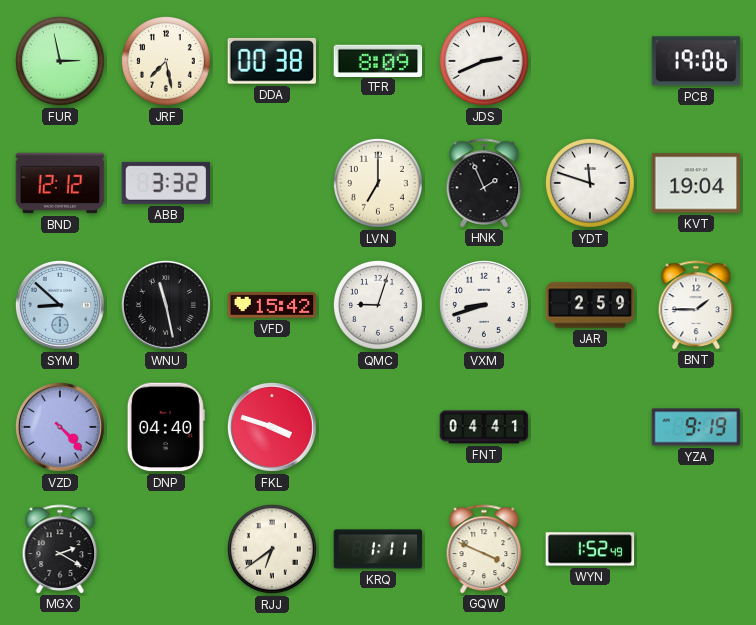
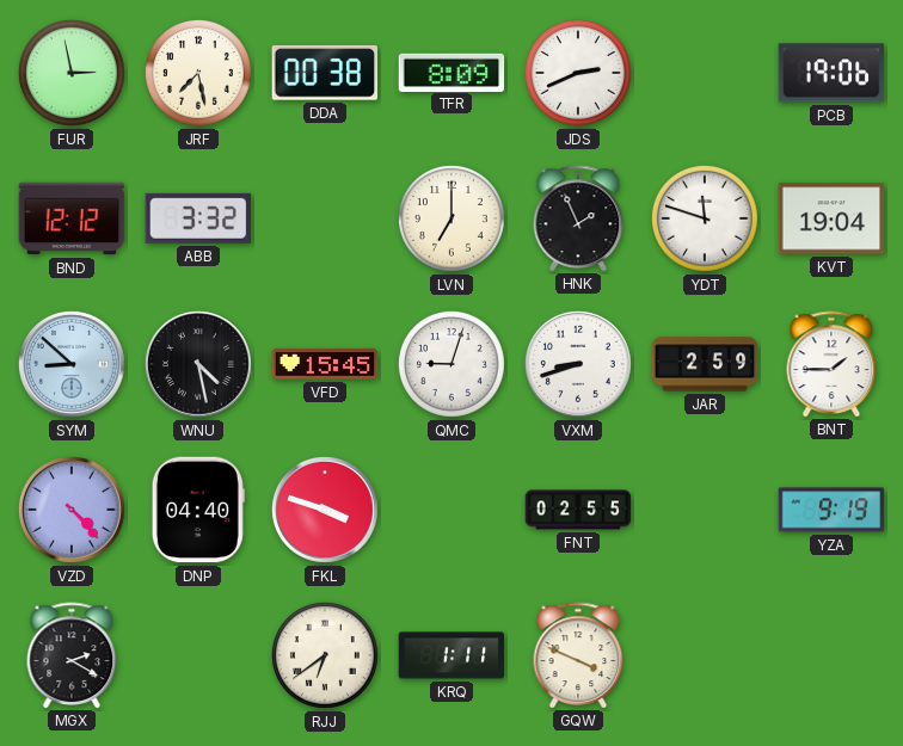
WNU: 11:28 -> 4:28 (198, 364)
VFD: 15:42 -> 15:45 (325, 364)
FNT: 04:41 -> 02:55 (578, 510)
WYN: 1:52 -> none (590, 549)
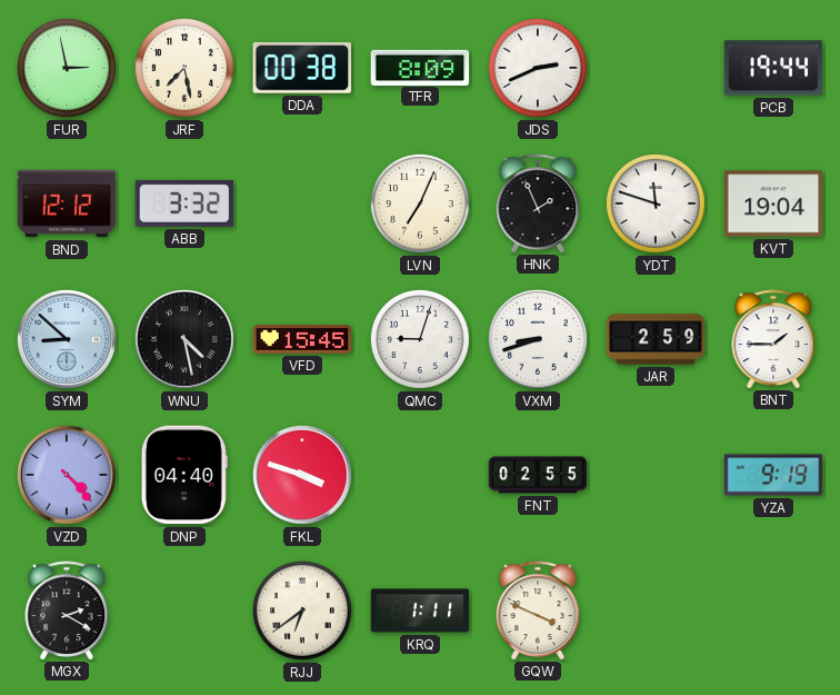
PCB: 19:06 -> 19:44 (773, 68)
LVN: 7:00 -> 7:04 (420, 203)
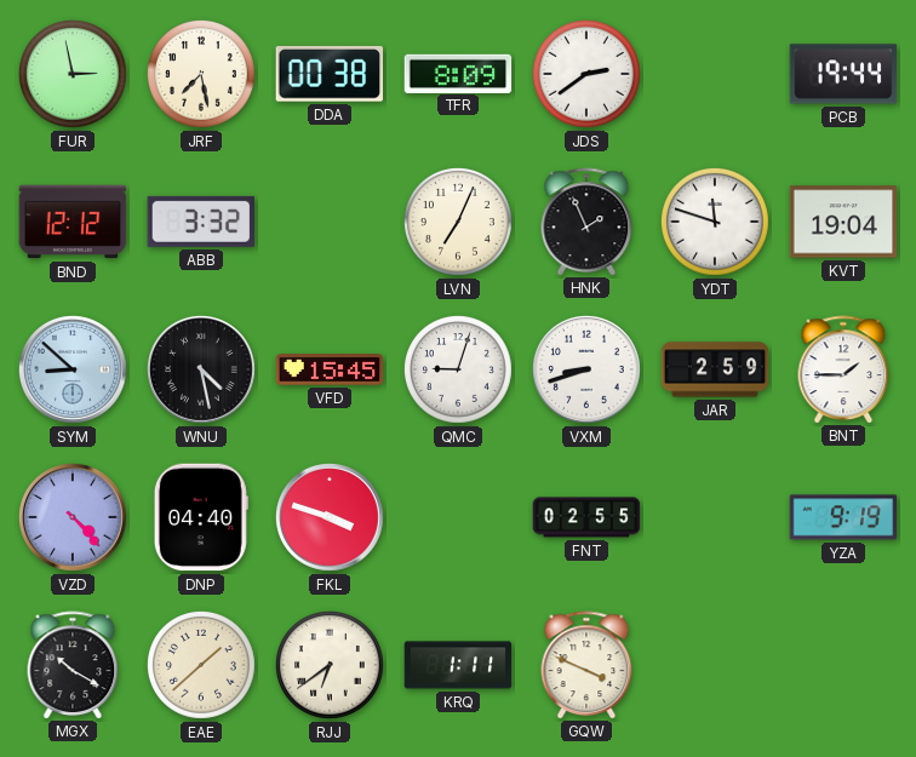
JDS: 2:41 -> 2:39 (586, 74)
MGX: 2:20 -> 10:20 (73, 665)
EAE: none -> 1:38 (201, 665)
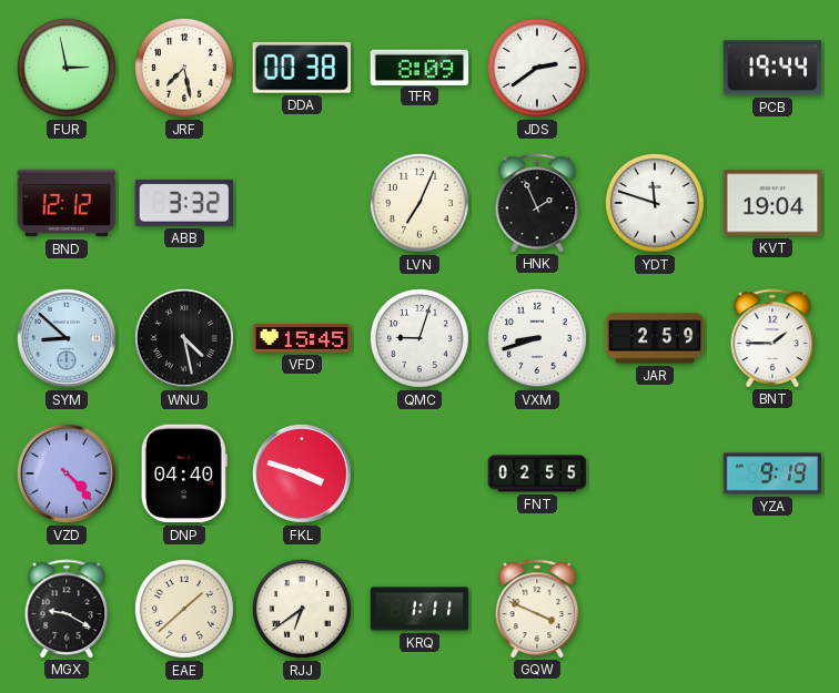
MGX: 10:20 -> 9:20 (67, 609)
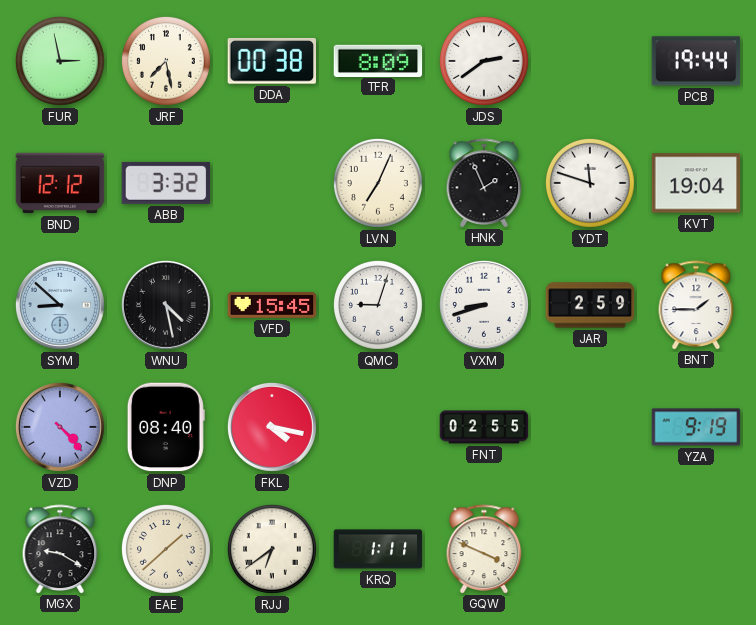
DNP: 04:40 -> 08:40 (166, 427)
FKL: 3:48 -> 4:17 (272, 427)
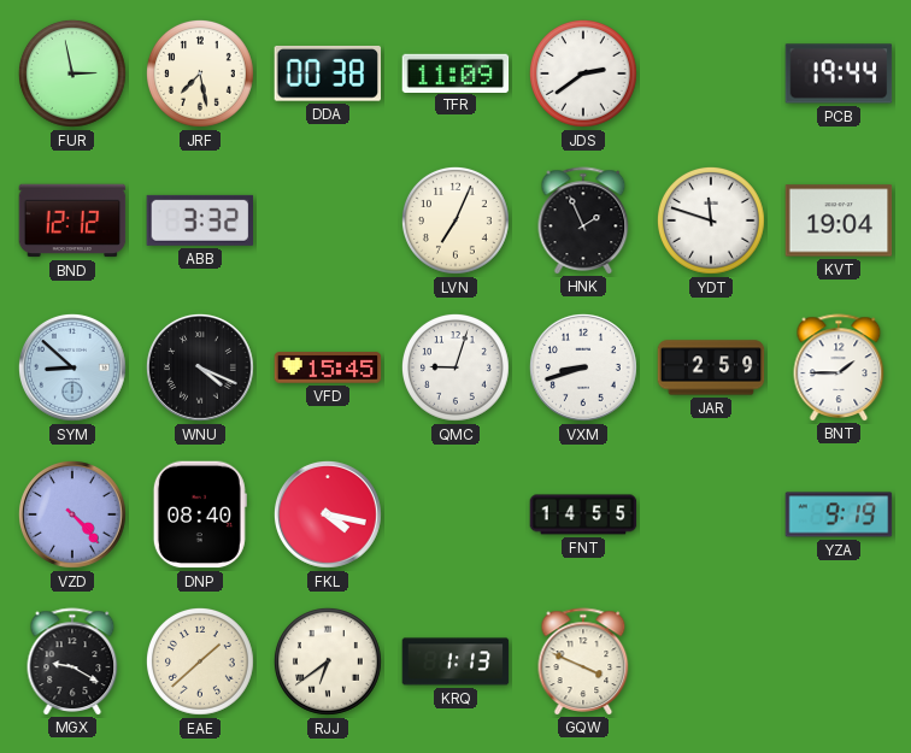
TFR: 8:09 -> 11:09 (456, 72)
WNU: 4:28 -> 4:19 (200, 367)
FNT: 02:55 -> 14:55 (583, 514)
KRQ: 1:11 -> 1:13 (456, 661)
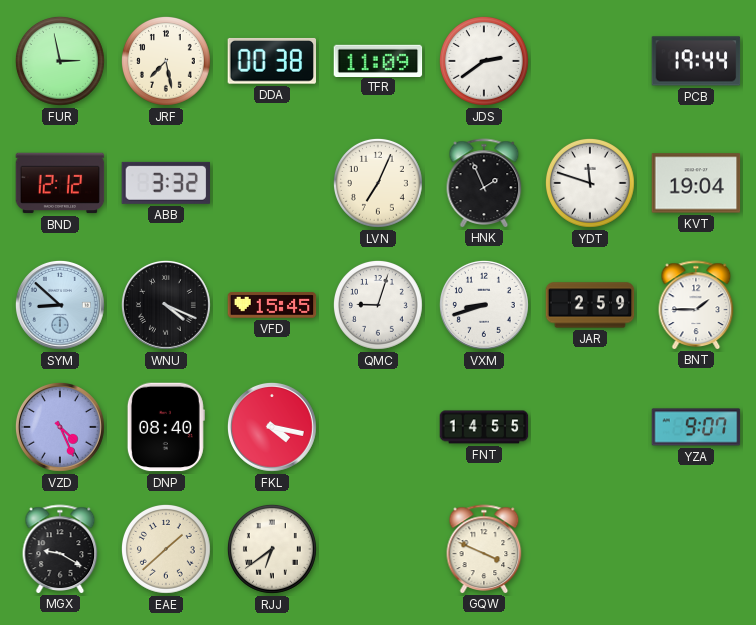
VZD: 4:23 -> 4:26 (60, 427)
YZA: 9:19 -> 9:07 (696, 427)
KRQ: 1:13 -> none (456, 661)
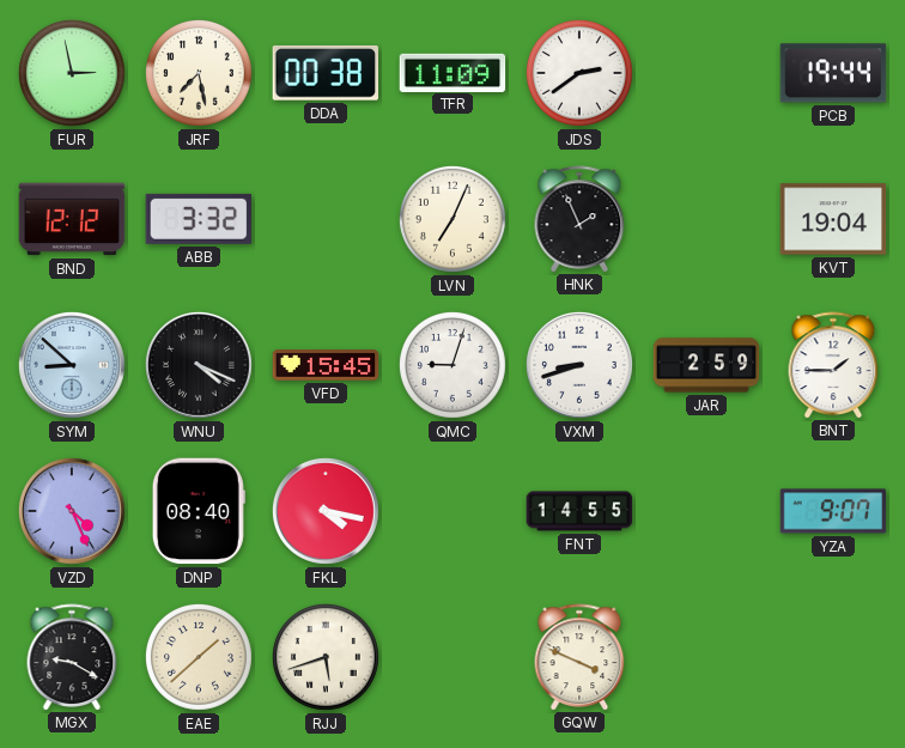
YDT: 11:48 -> none (590, 183)
RJJ: 6:39 -> 5:42 (326, 657)
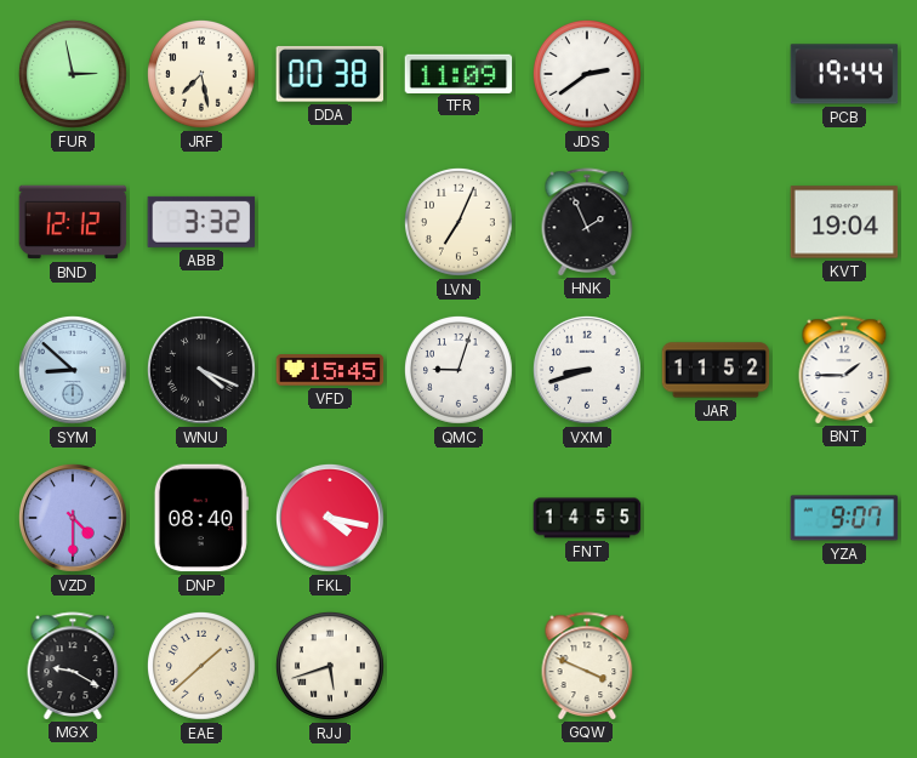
JAR: 2:59 -> 11:52 (716, 370)
VZD: 4:26 -> 4:30 (73, 518)
